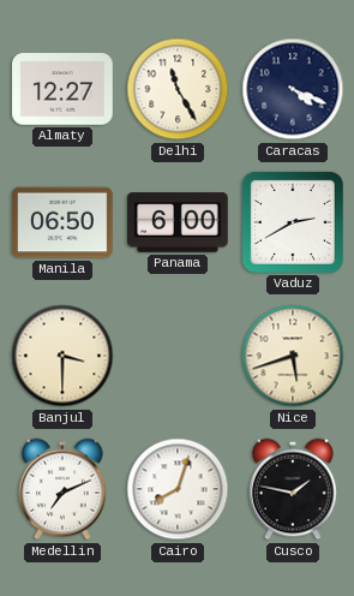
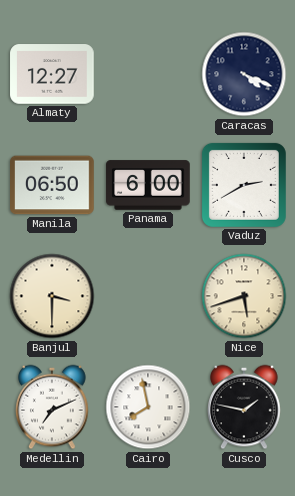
Delhi: 11:25 -> none (178, 89)
Cairo: 8:03 -> 7:58 (148, 407)
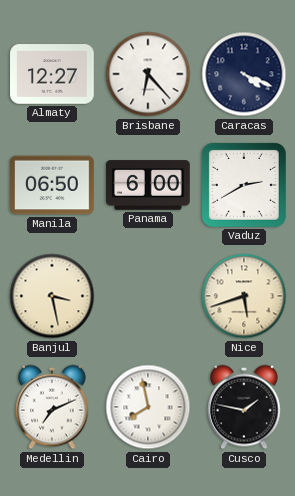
Brisbane: none -> 6:23 (148, 74)
Banjul: 3:30 -> 3:28 (52, 296)
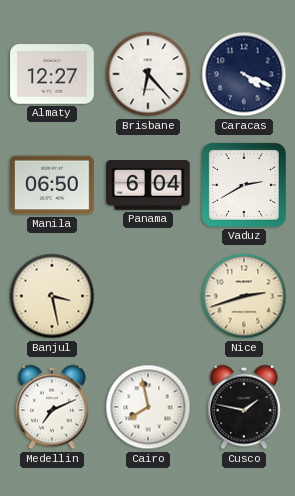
Panama: 6:00 -> 6:04 (148, 185)
Nice: 5:42 -> 2:42 (244, 296)
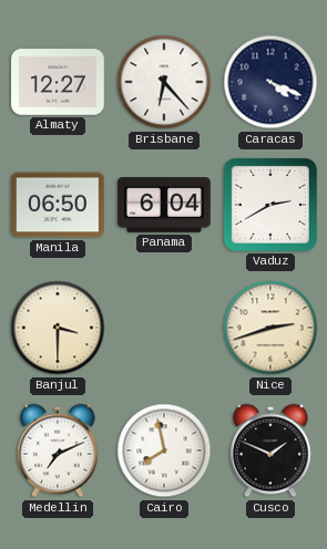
Banjul: 3:28 -> 3:30 (58, 328)
Cusco: 1:47 -> 1:49 (272, 450)
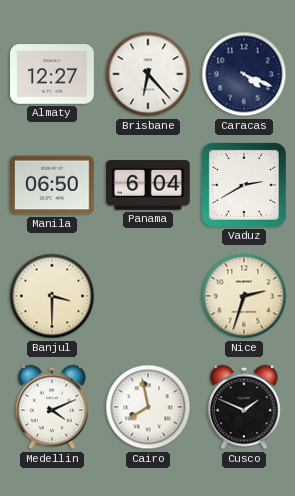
Nice: 2:42 -> 2:33 (244, 296)
Medellin: 7:11 -> 4:11 (53, 407)
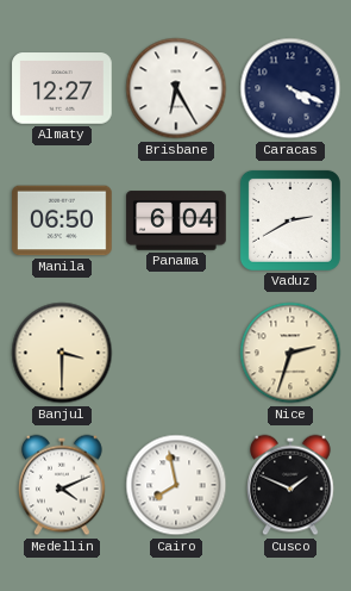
Brisbane: 6:23 -> 6:25 (176, 88)
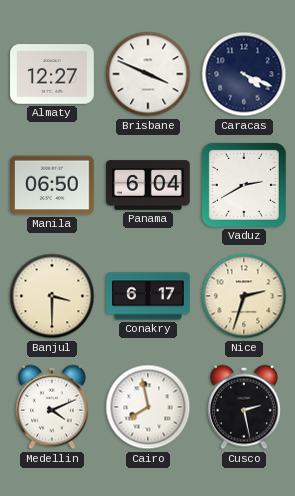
Brisbane: 6:25 -> 3:49 (148, 74)
Conakry: none -> 6:17 (148, 296)
Cusco: 1:49 -> 2:28 (245, 407)
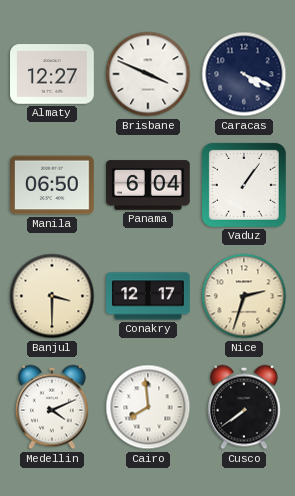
Vaduz: 2:40 -> 1:06 (244, 185)
Conakry: 6:17 -> 12:17 (148, 296)
Cairo: 7:58 -> 7:59 (148, 407)
Cusco: 2:28 -> 7:39 (245, 407)
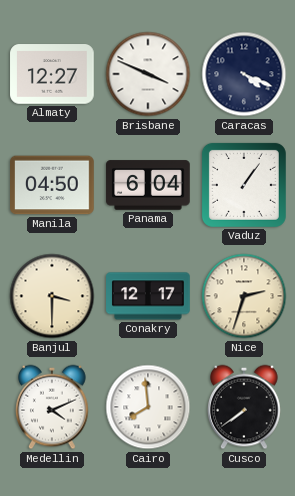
Manila: 06:50 -> 04:50 (52, 185)
